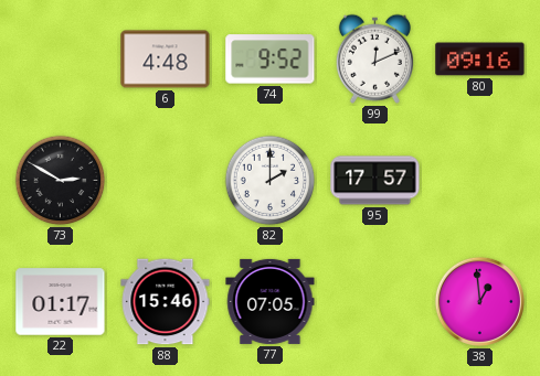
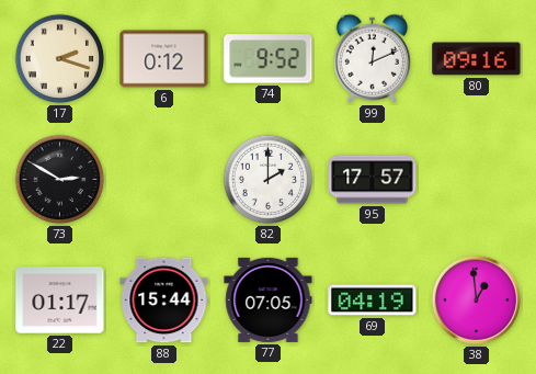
17: none -> 2:18 (60, 59)
6: 4:48 -> 0:12 (164, 59)
88: 15:46 -> 15:44 (164, 301)
69: none -> 04:19 (373, 301)
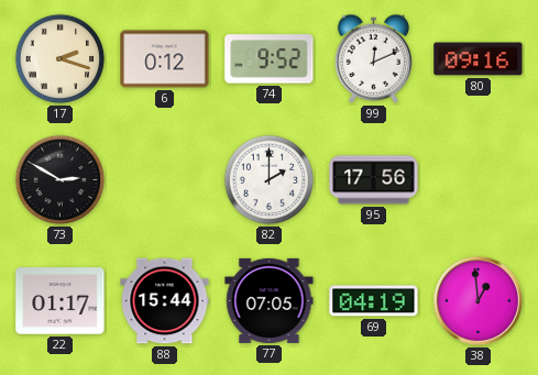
95: 17:57 -> 17:56 (374, 180)
